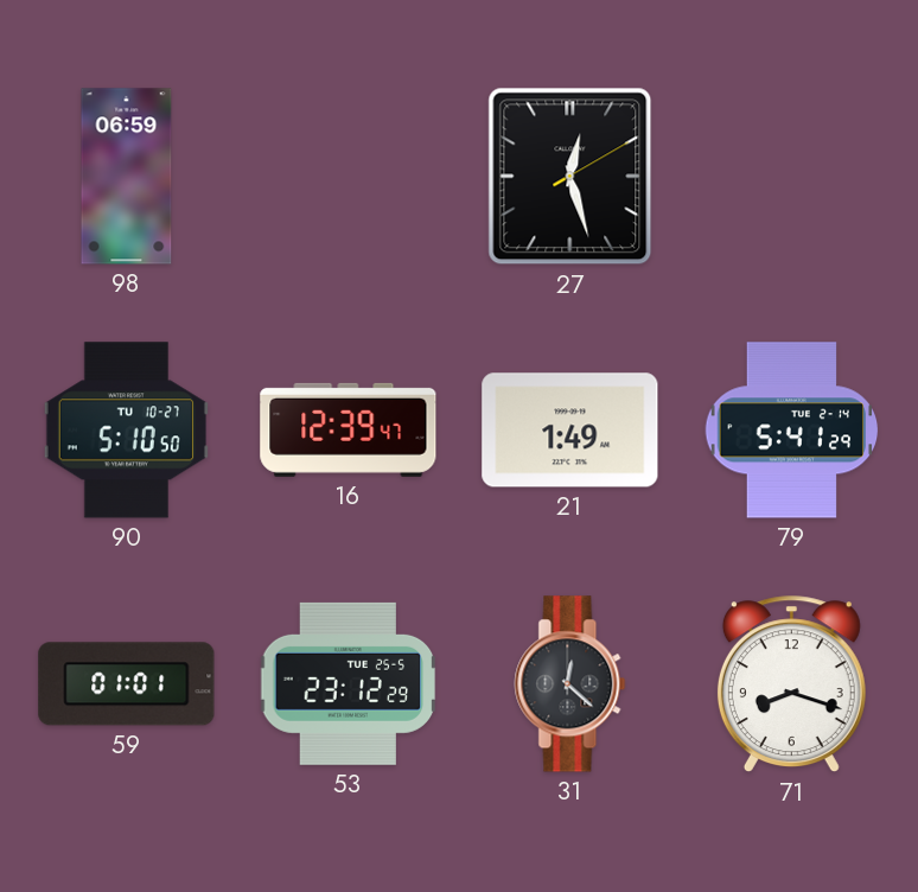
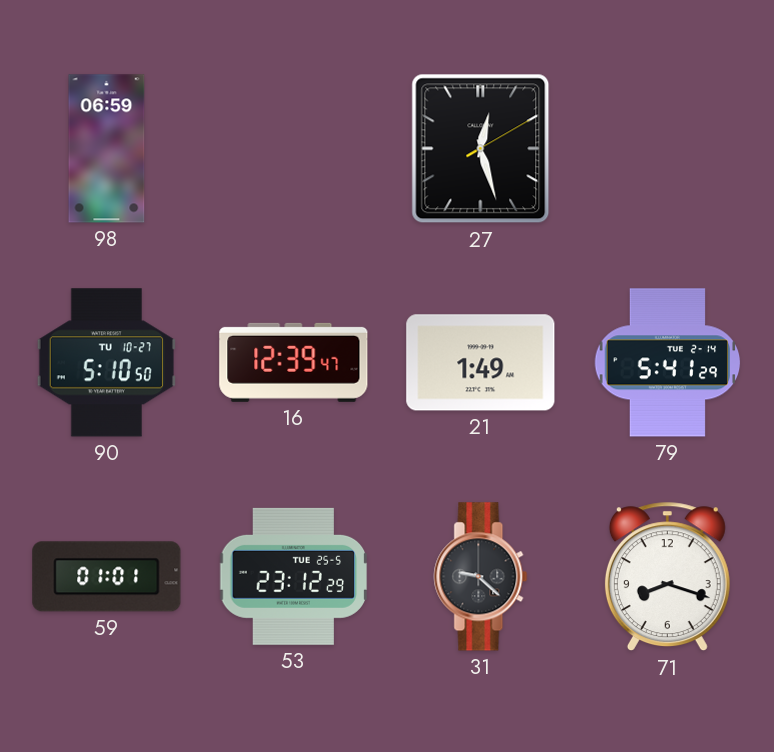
31: 12:22 -> 9:22 (481, 577)
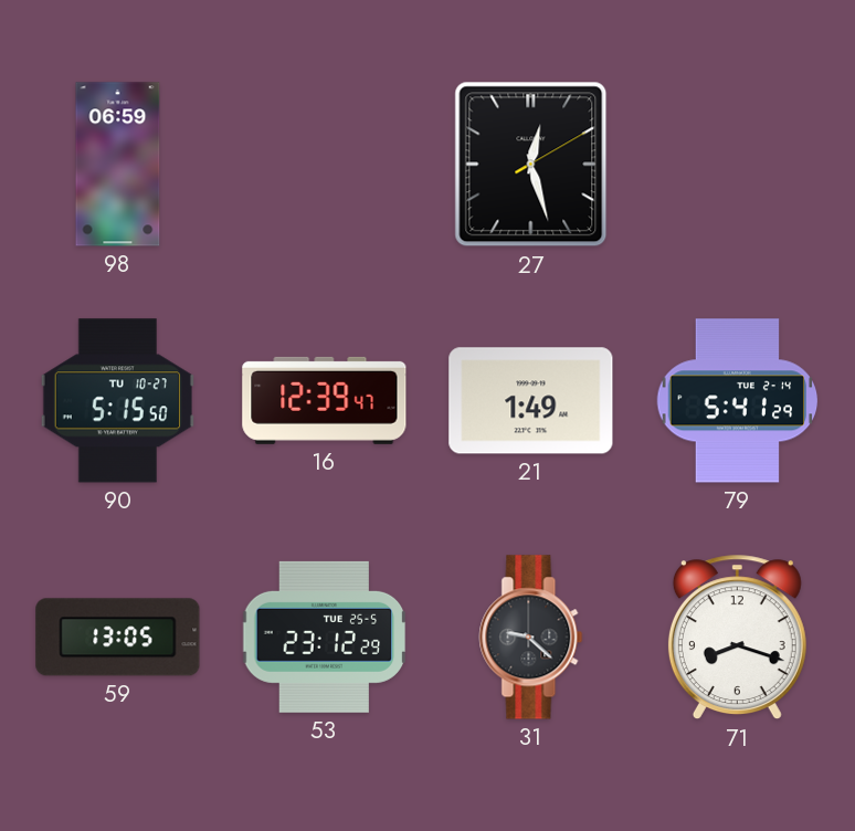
90: 5:10 -> 5:15 (117, 401)
59: 01:01 -> 13:05 (118, 638)
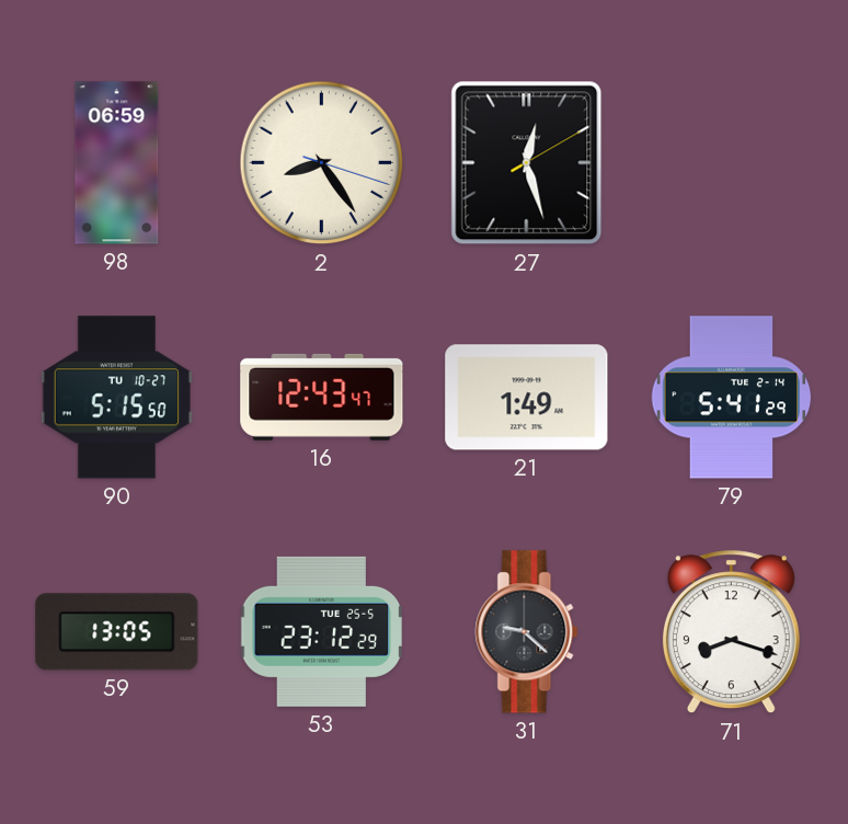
2: none -> 8:24 (322, 163)
16: 12:39 -> 12:43 (322, 397)
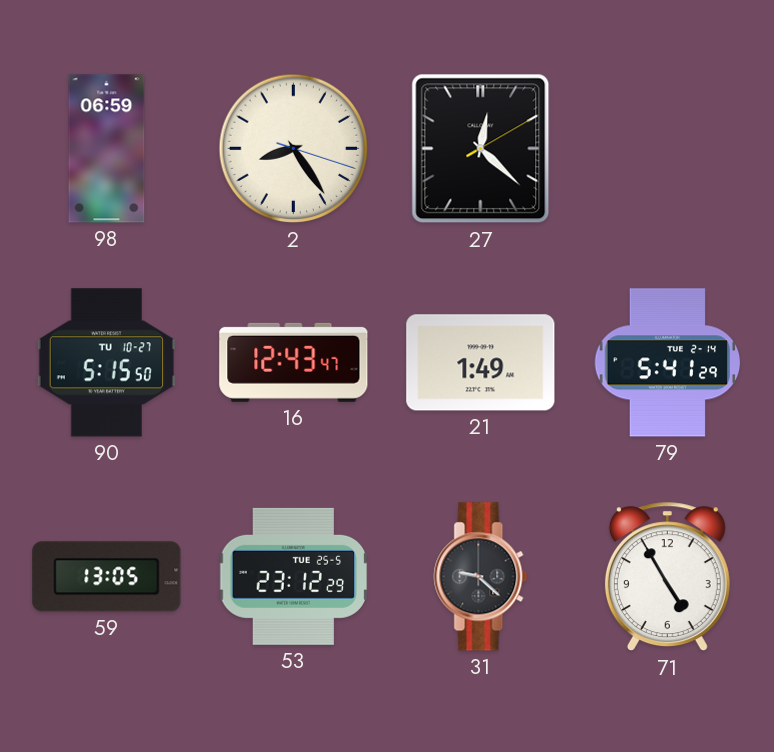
27: 12:27 -> 12:22 (481, 149)
71: 8:18 -> 4:55 (667, 577)
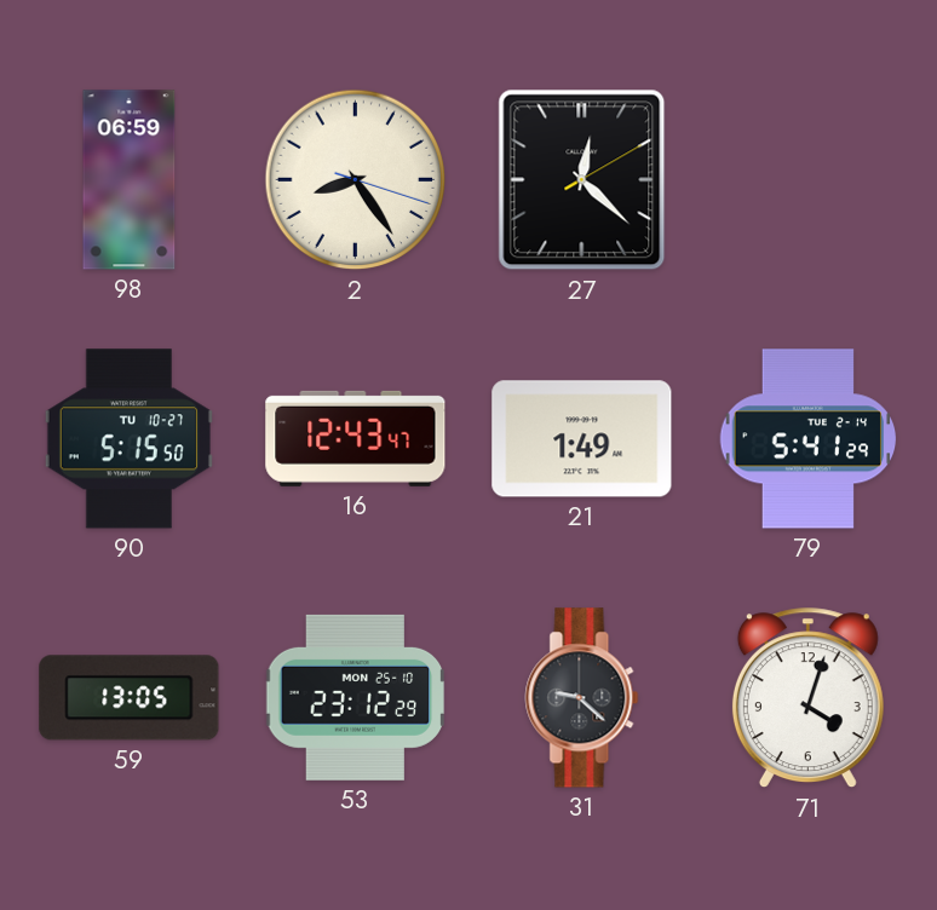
53 date: TUE 25-5 -> MON 25-10 (356, 697)
71: 4:55 -> 4:03 (807, 698)
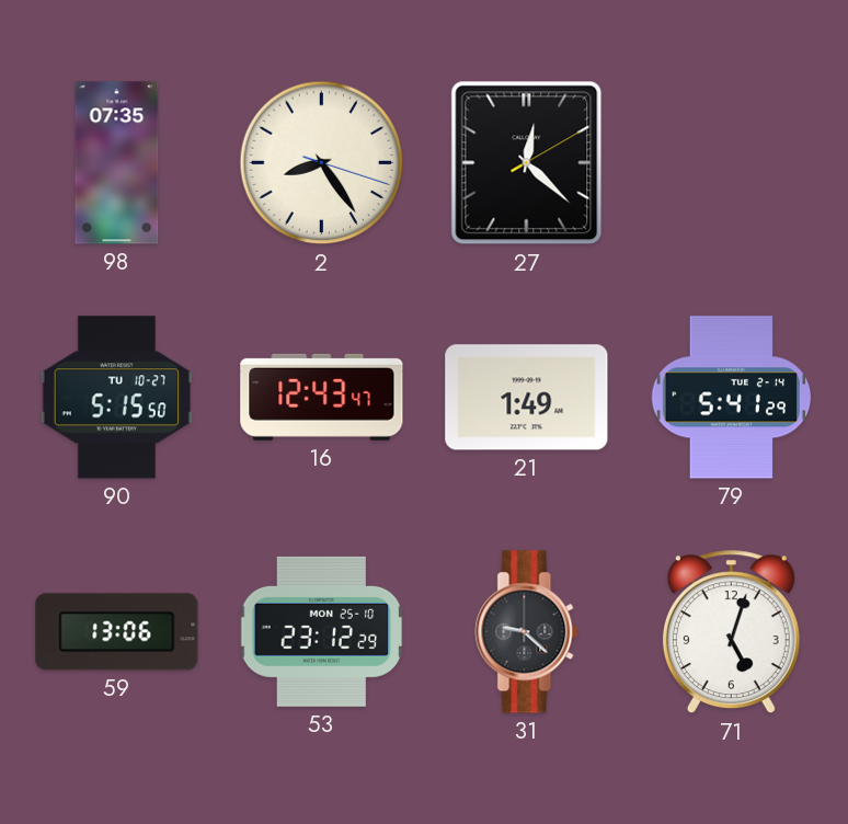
98: 06:59 -> 07:35 (117, 163)
59: 13:05 -> 13:06 (117, 632)
71: 4:03 -> 5:03 (731, 632)
